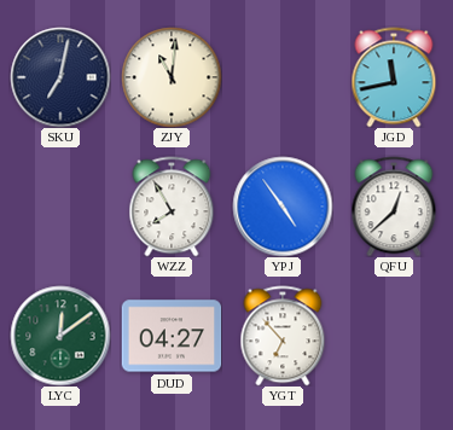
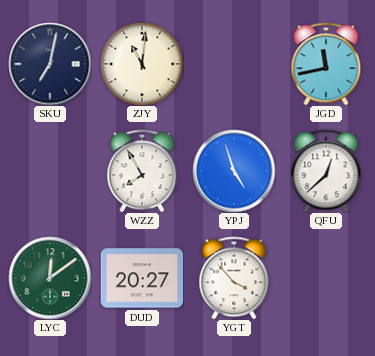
YPJ: 4:54 -> 4:57 (234, 171)
DUD: 04:27 -> 20:27 (142, 278)
YGT: 6:53 -> 3:53 (234, 278)
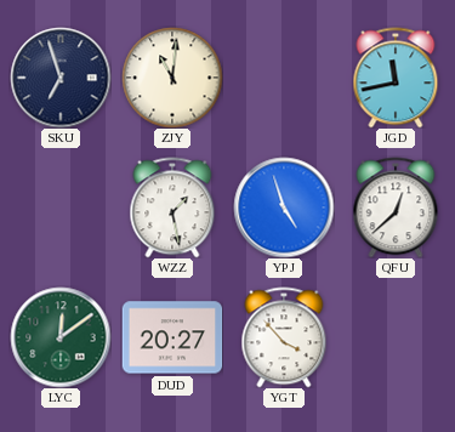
SKU: 7:02 -> 6:57 (61, 78)
WZZ: 7:55 -> 1:28 (172, 208)
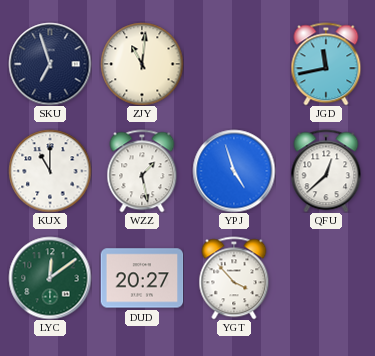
KUX: none -> 11:00 (50, 171)
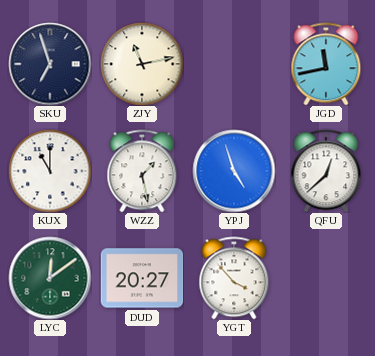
ZJY: 11:01 -> 11:13 (142, 64)
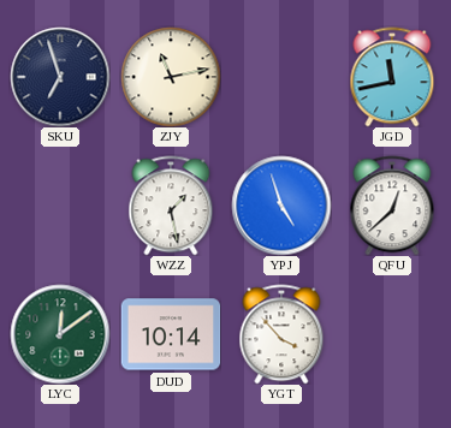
KUX: 11:00 -> none (50, 171)
DUD: 20:27 -> 10:14 (171, 334)
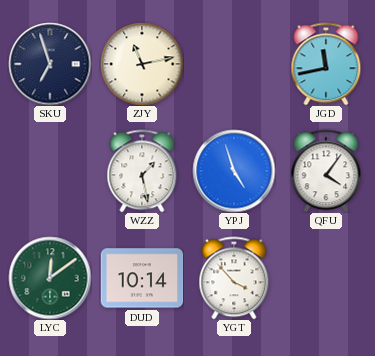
QFU: 12:38 -> 4:06 (326, 171)
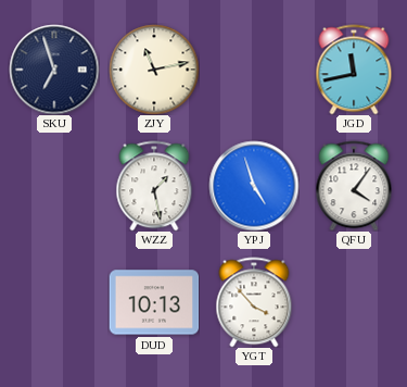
LYC: 12:09 -> none (50, 278)
DUD: 10:14 -> 10:13 (154, 302)
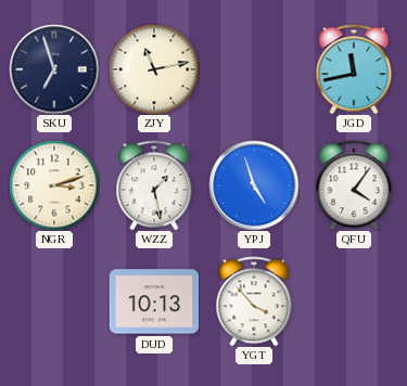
NGR: none -> 3:12 (54, 185)
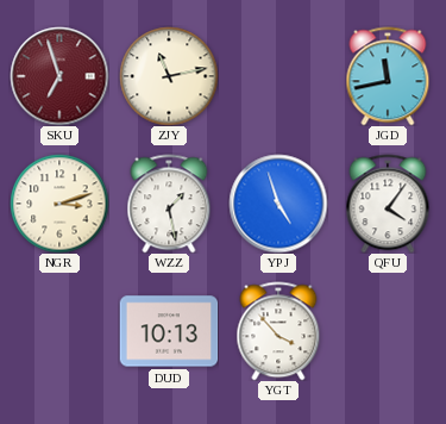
SKU dial: navy -> burgundy (59, 76)
